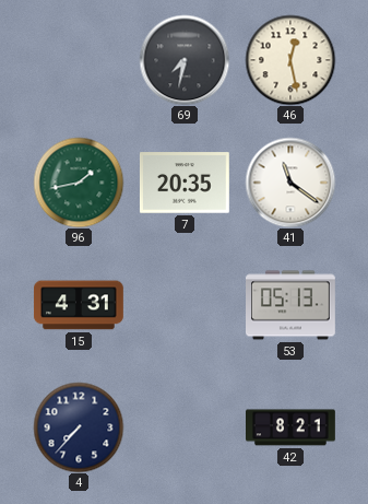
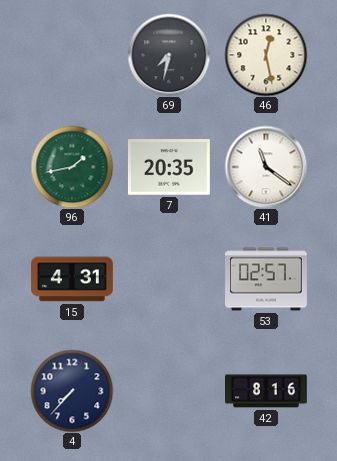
53: 05:13 -> 02:57 (267, 279)
42: 8:21 -> 8:16 (267, 391)
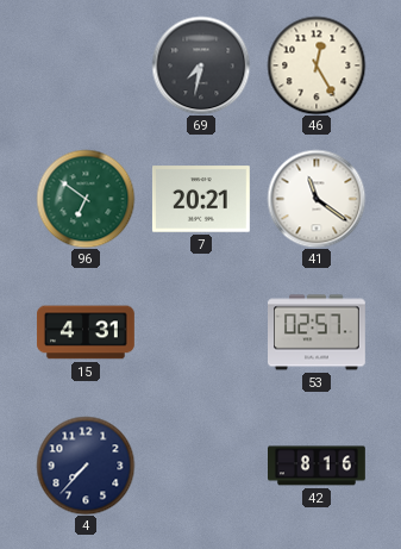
46: 12:28 -> 12:25 (317, 65)
96: 1:43 -> 6:51 (86, 199)
7: 20:35 -> 20:21 (201, 199)
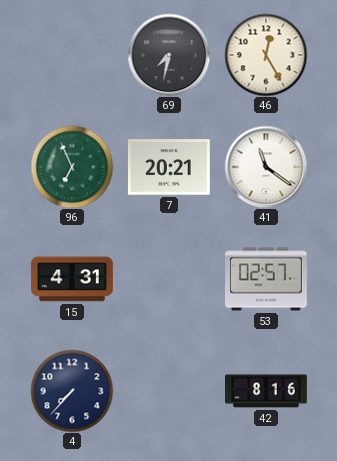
96: 6:51 -> 6:56 (72, 167)
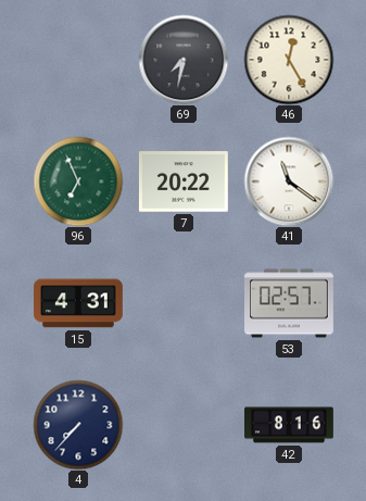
7: 20:21 -> 20:22 (184, 181)
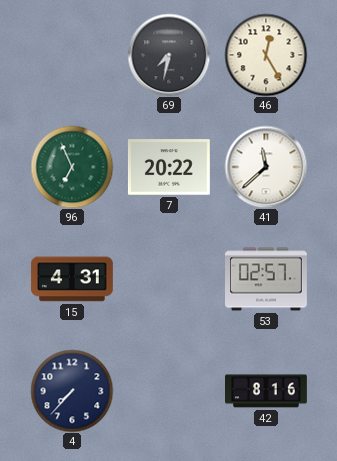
41: 11:21 -> 11:38 (266, 167)
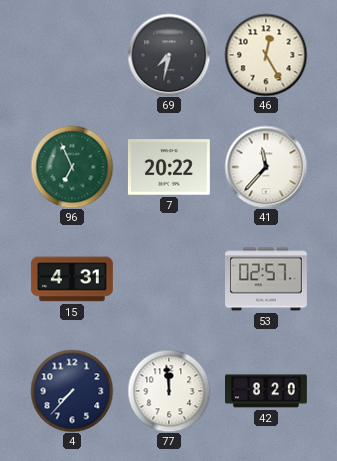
41: 11:38 -> 11:37 (266, 167)
77: none -> 11:59 (169, 391)
42: 8:16 -> 8:20 (267, 391)
